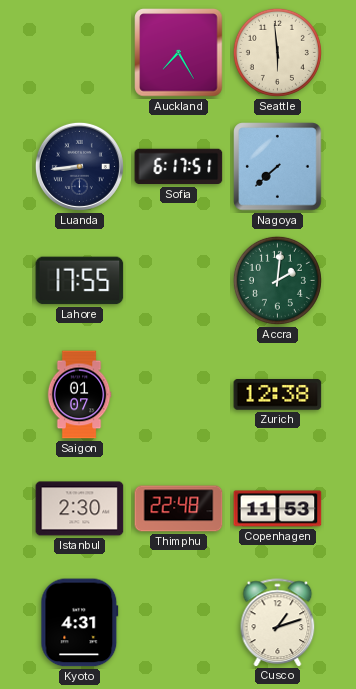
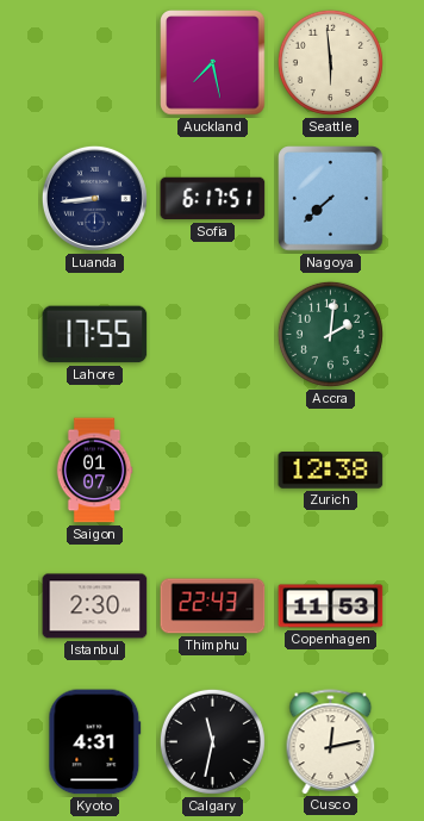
Auckland: 7:25 -> 7:28 (213, 63)
Thimphu: 22:48 -> 22:43 (213, 607)
Calgary: none -> 11:32 (212, 741)
Cusco: 1:12 -> 12:13 (331, 741)
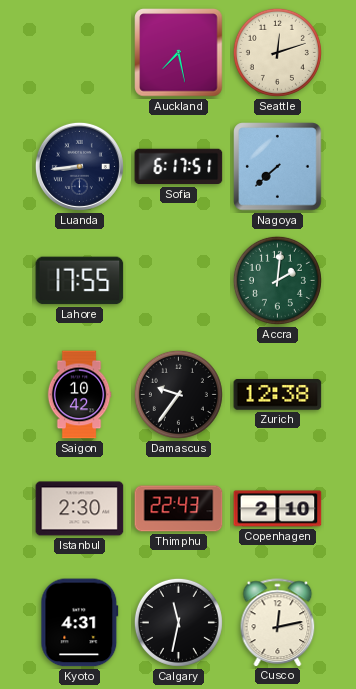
Seattle: 5:59 -> 12:12 (277, 52)
Saigon: 01:07 -> 10:42 (79, 395)
Damascus: none -> 9:36 (178, 394)
Copenhagen: 11:53 -> 2:10 (278, 509)
